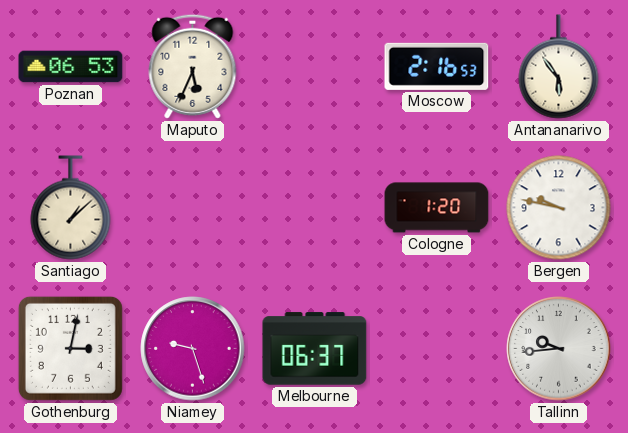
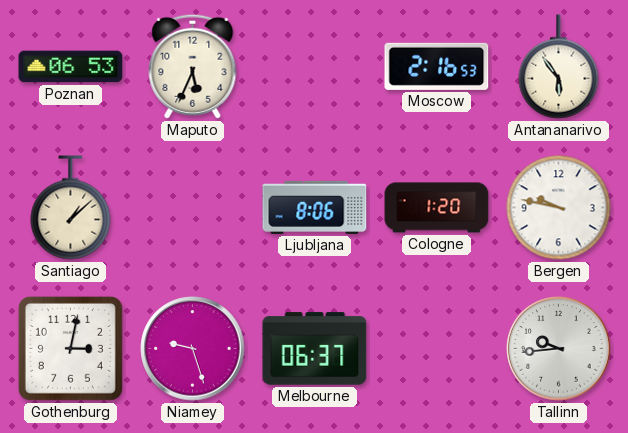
Ljubljana: none -> 8:06 (315, 207)
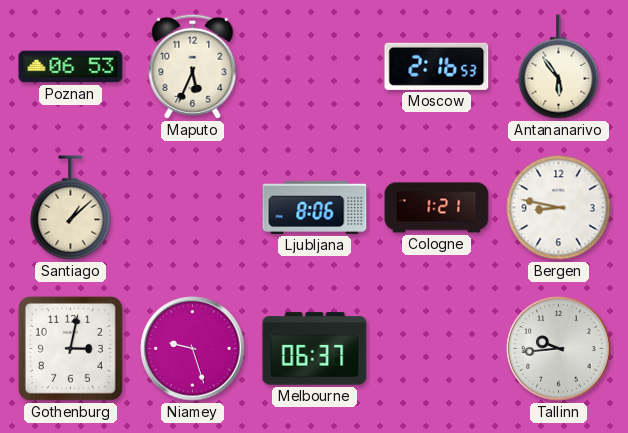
Cologne: 1:20 -> 1:21 (437, 208)
Bergen: 9:47 -> 8:47 (559, 208)
